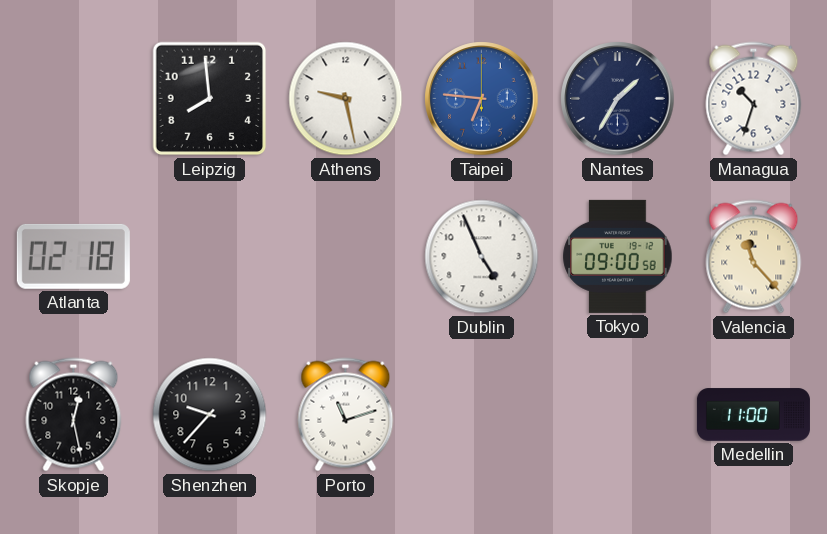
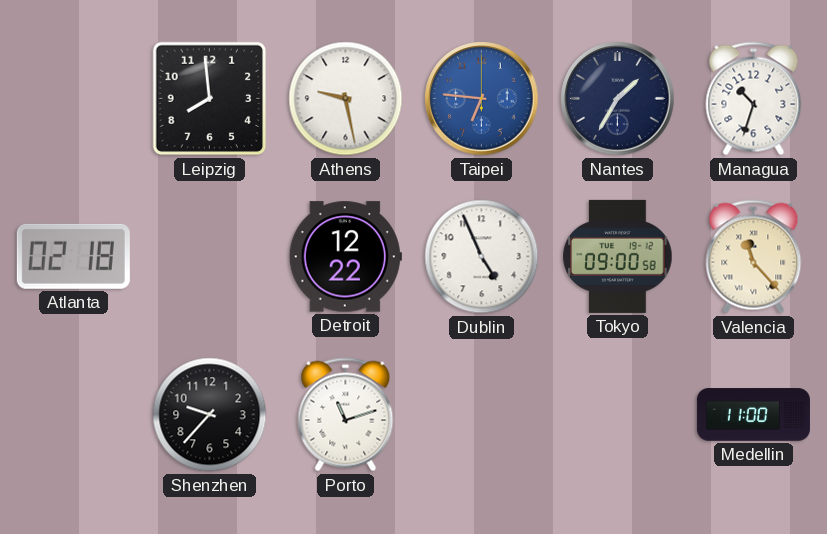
Detroit: none -> 12:22 (345, 257)
Skopje: 12:28 -> none (74, 415)
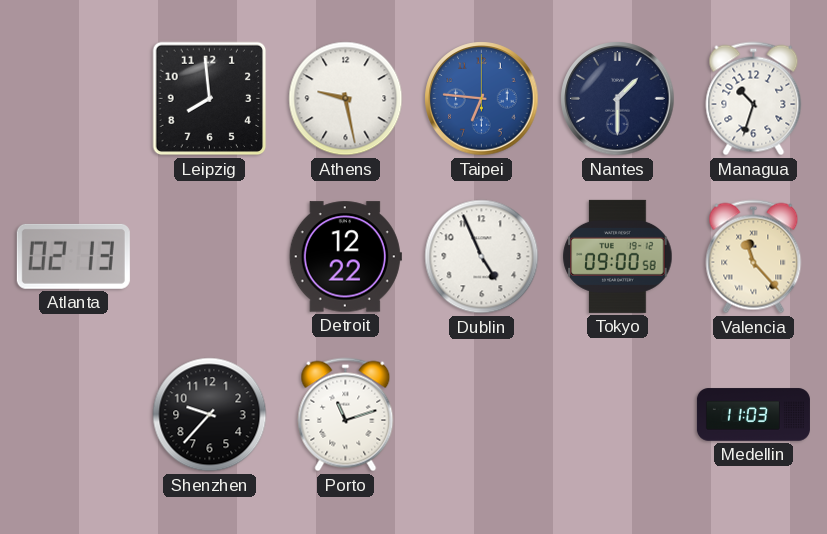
Nantes: 1:35 -> 1:30 (618, 99)
Atlanta: 02:18 -> 02:13 (73, 256)
Medellin: 11:00 -> 11:03 (753, 415)
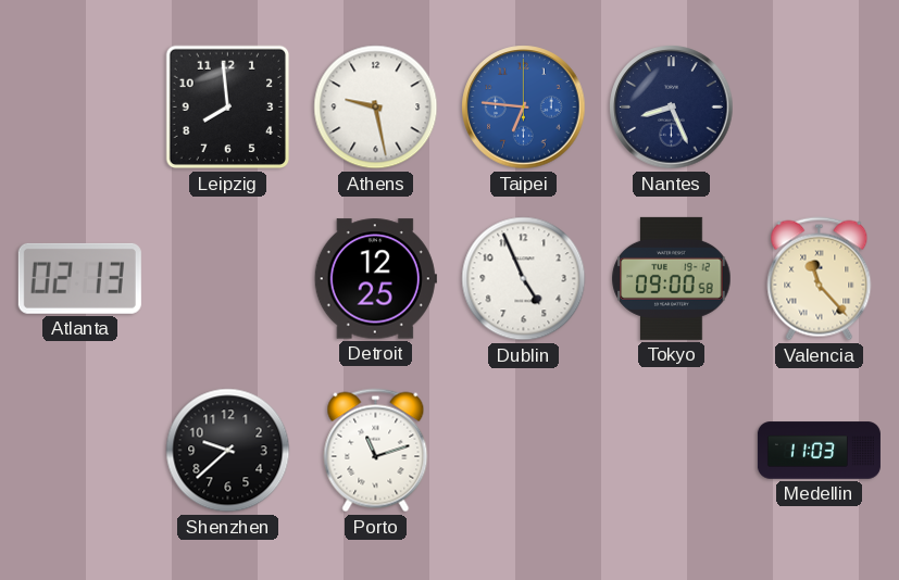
Nantes: 1:30 -> 8:26 (672, 108)
Managua: 10:33 -> none (754, 99)
Detroit: 12:22 -> 12:25 (375, 279)
Shenzhen: 9:37 -> 9:38 (228, 451)
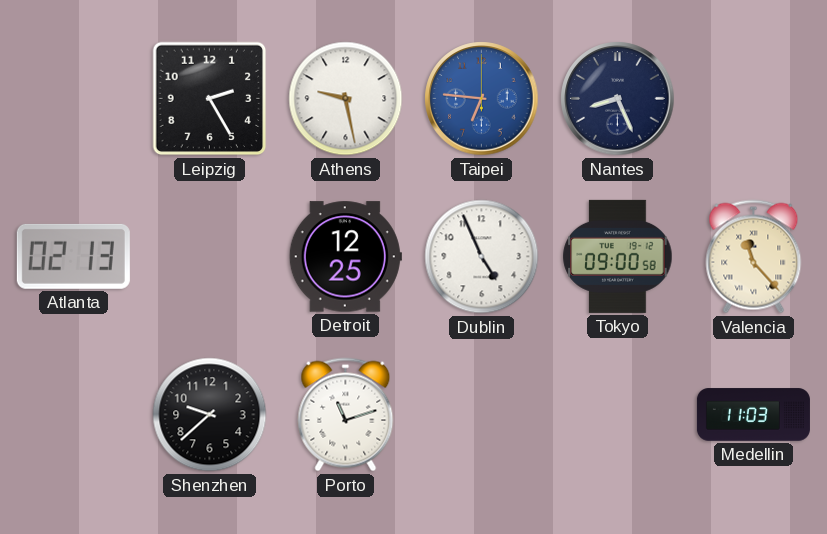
Leipzig: 7:59 -> 2:25 (210, 99)
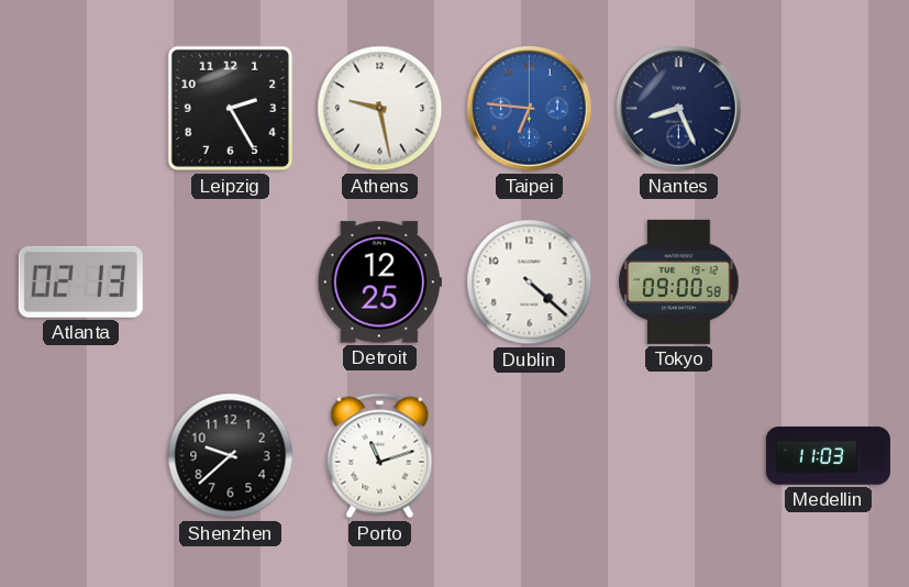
Dublin: 4:56 -> 4:22 (530, 283)
Valencia: 11:23 -> none (754, 257)
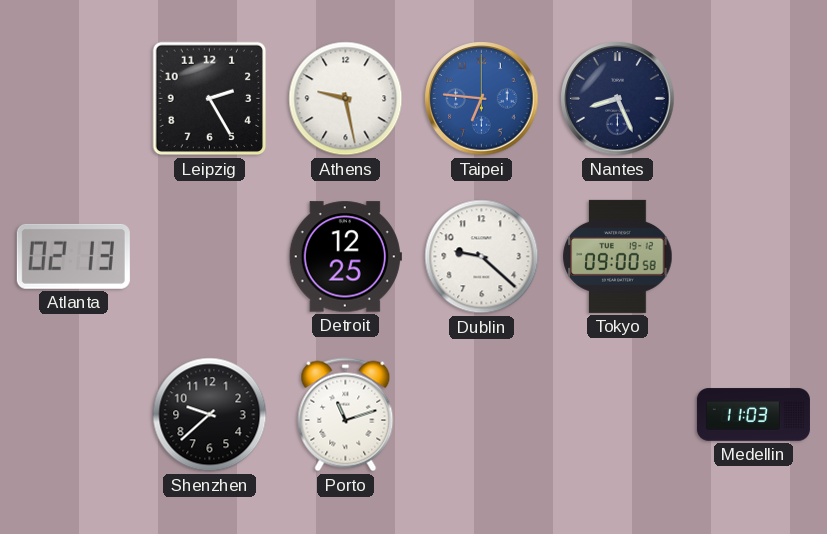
Dublin: 4:22 -> 9:22 (482, 257)
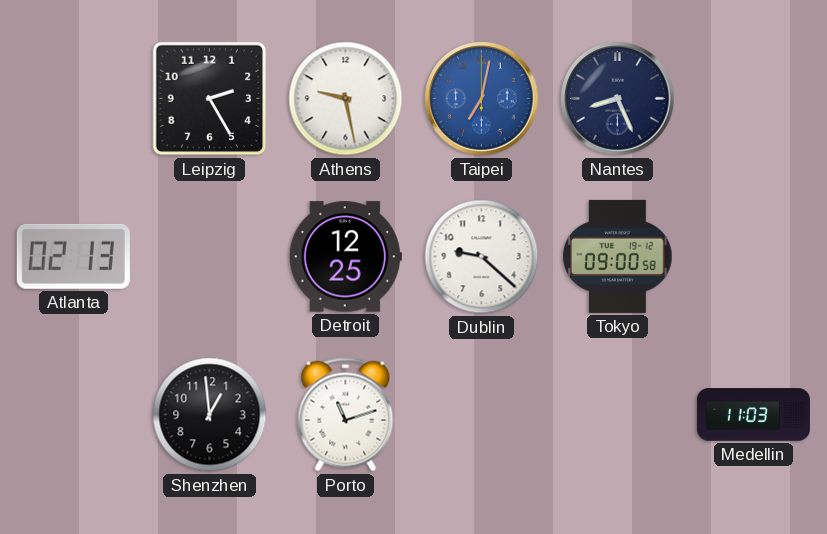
Taipei: 6:46 -> 7:02 (482, 99)
Shenzhen: 9:38 -> 12:59 (210, 415)
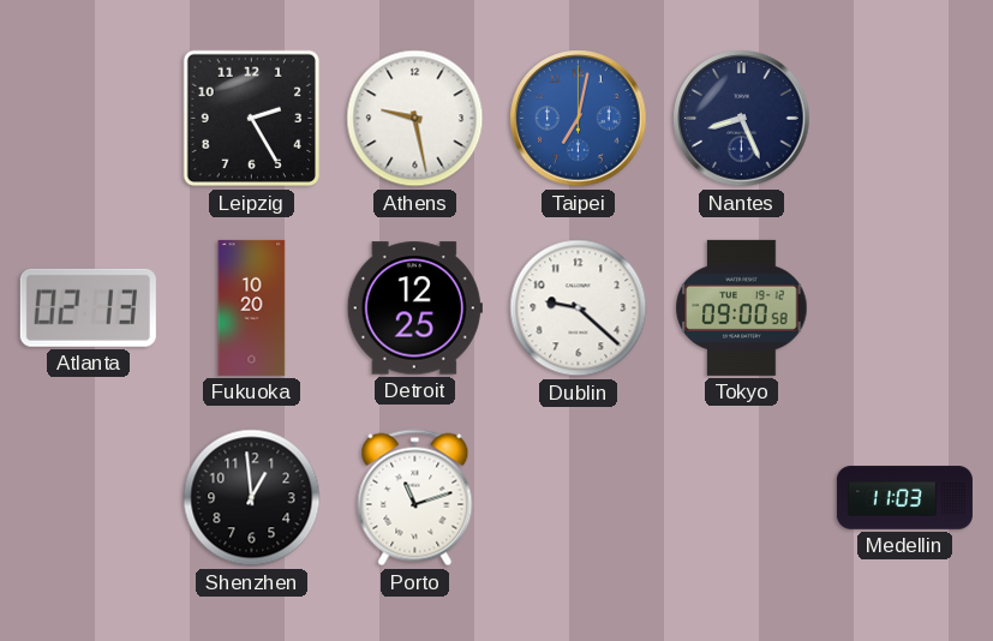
Fukuoka: none -> 10:20 (252, 307)
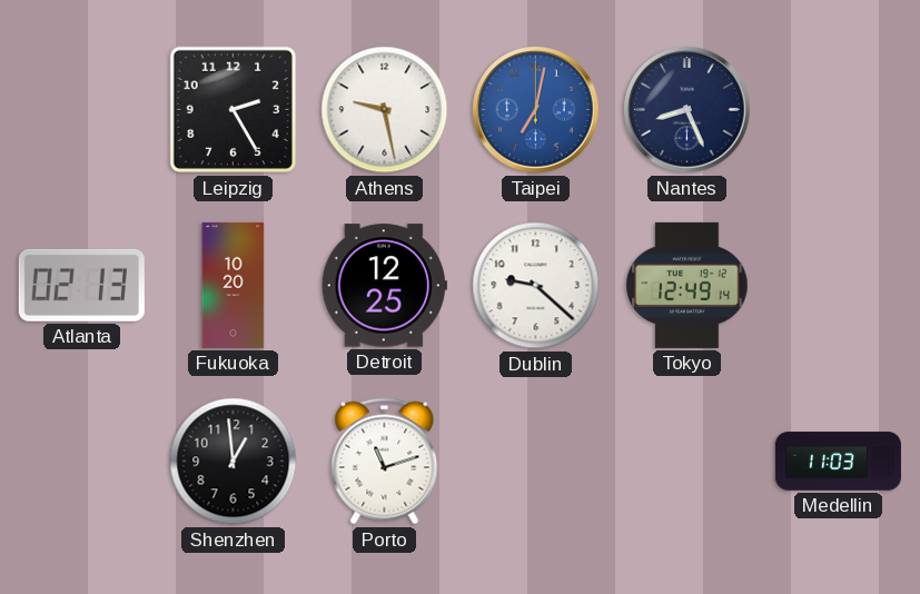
Tokyo: 09:00 -> 12:49 (687, 285)
